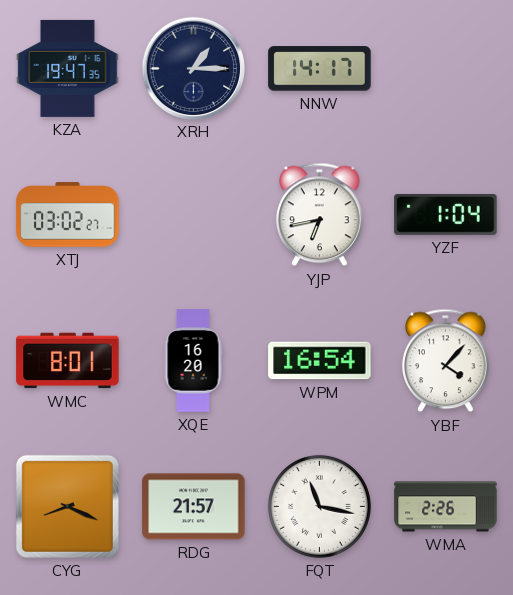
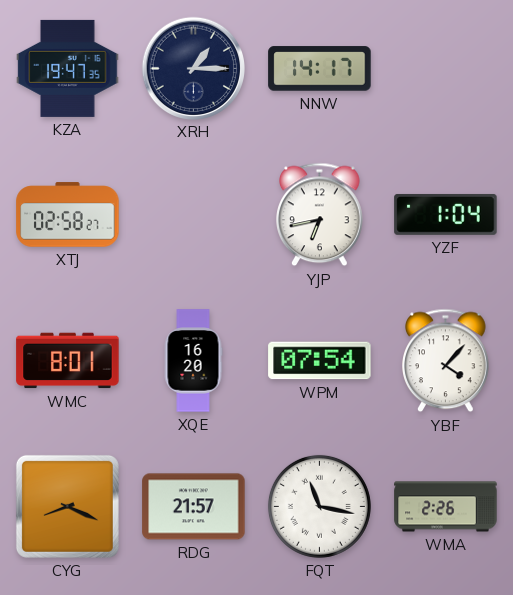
XTJ: 03:02 -> 02:58 (68, 215)
WPM: 16:54 -> 07:54 (320, 361)
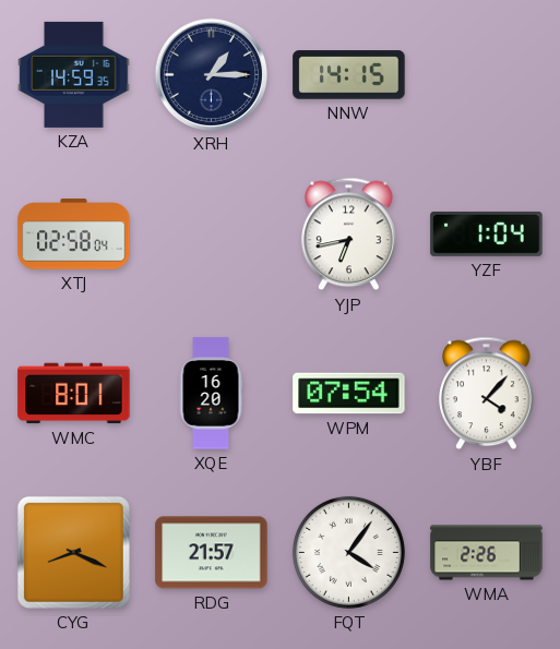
KZA: 19:47 -> 14:59 (74, 74)
NNW: 14:17 -> 14:15 (349, 75)
XTJ: 02:58:27 -> 02:58:04 (74, 235)
FQT: 11:17 -> 4:06 (348, 552)
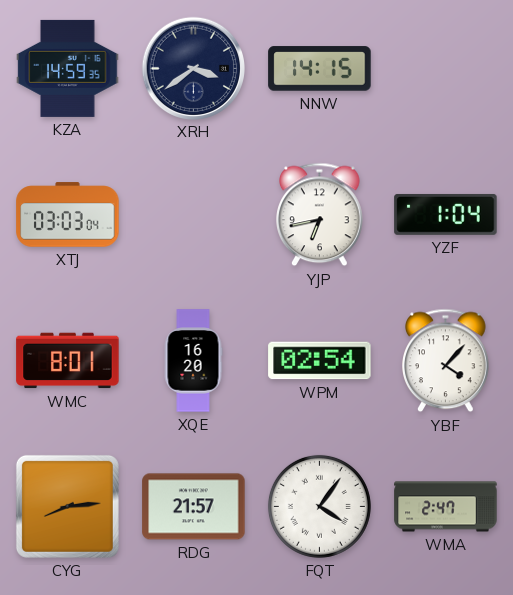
XRH: 1:15 -> 3:39 (193, 68)
XTJ: 02:58 -> 03:03 (68, 215)
WPM: 07:54 -> 02:54 (320, 361)
CYG: 8:19 -> 8:14 (67, 506)
WMA: 2:26 -> 2:47 (446, 507)
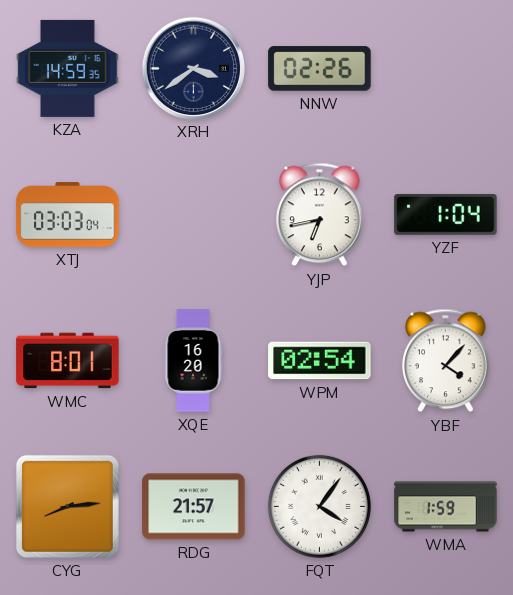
NNW: 14:15 -> 02:26 (320, 69)
WMA: 2:47 -> 1:59 (446, 507)
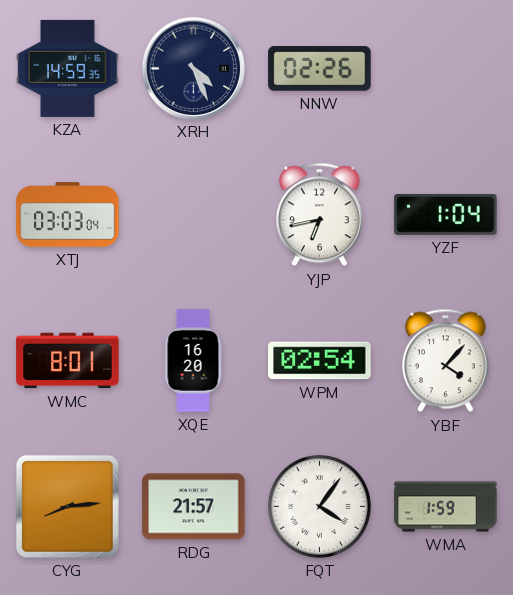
XRH: 3:39 -> 4:26 (193, 68)
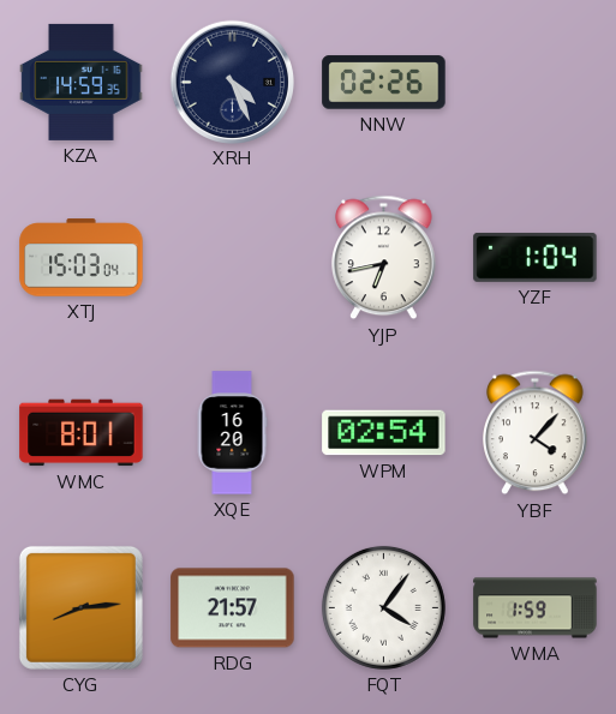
XTJ: 03:03 -> 15:03 (82, 258)
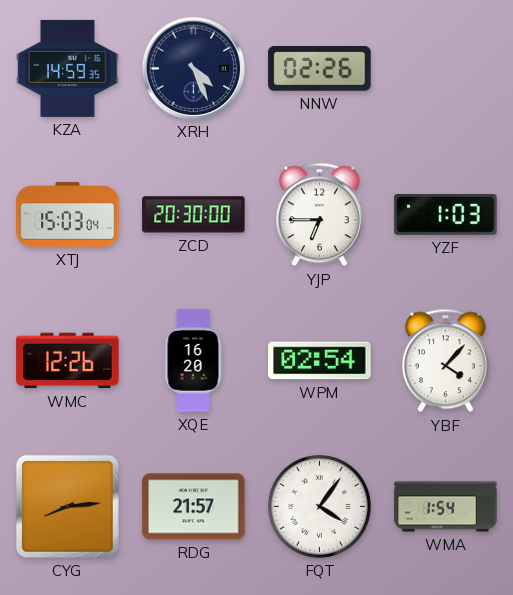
ZCD: none -> 20:30 (194, 215)
YJP: 6:43 -> 6:45 (320, 215)
YZF: 1:04 -> 1:03 (446, 214)
WMC: 8:01 -> 12:26 (68, 361)
WMA: 1:59 -> 1:54 (446, 507)
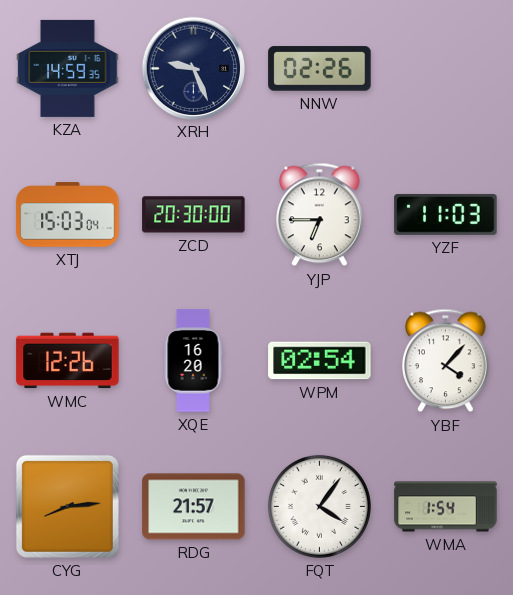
XRH: 4:26 -> 9:26 (193, 68)
YZF: 1:03 -> 11:03 (446, 214)
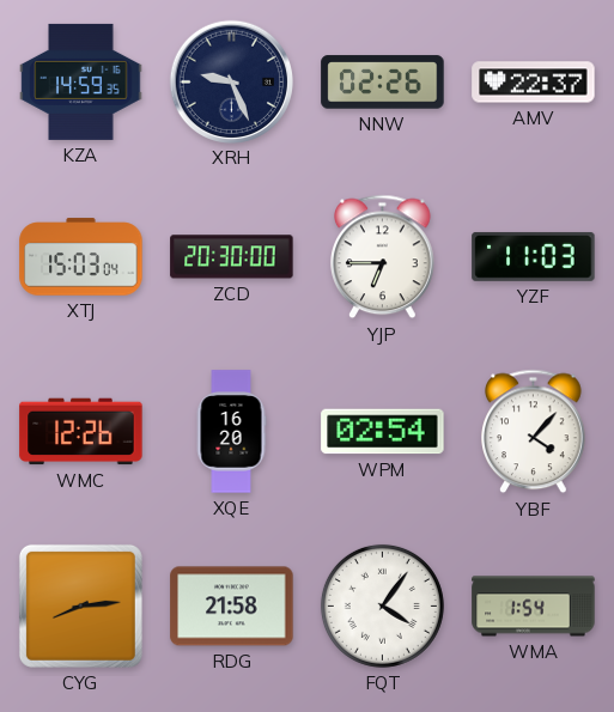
AMV: none -> 22:37 (534, 83)
RDG: 21:57 -> 21:58 (232, 607)
